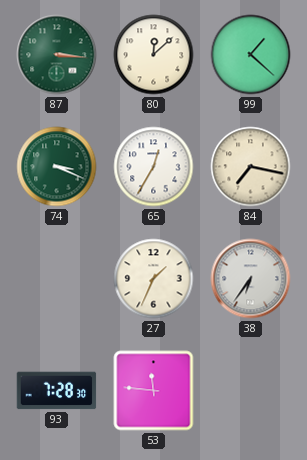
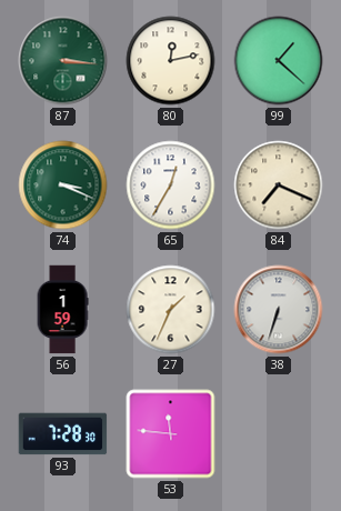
80: 12:08 -> 12:13 (171, 61)
84: 7:17 -> 7:19 (279, 186)
56: none -> 1:59 (62, 310)
38: 6:36 -> 6:33 (279, 310)
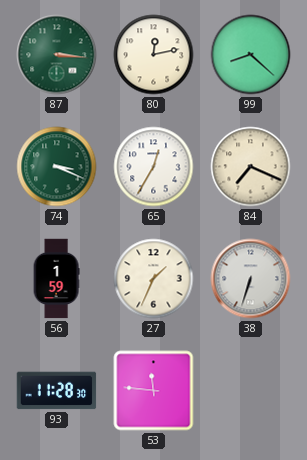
99: 1:22 -> 8:22 (251, 55)
93: 7:28 -> 11:28 (57, 391)
